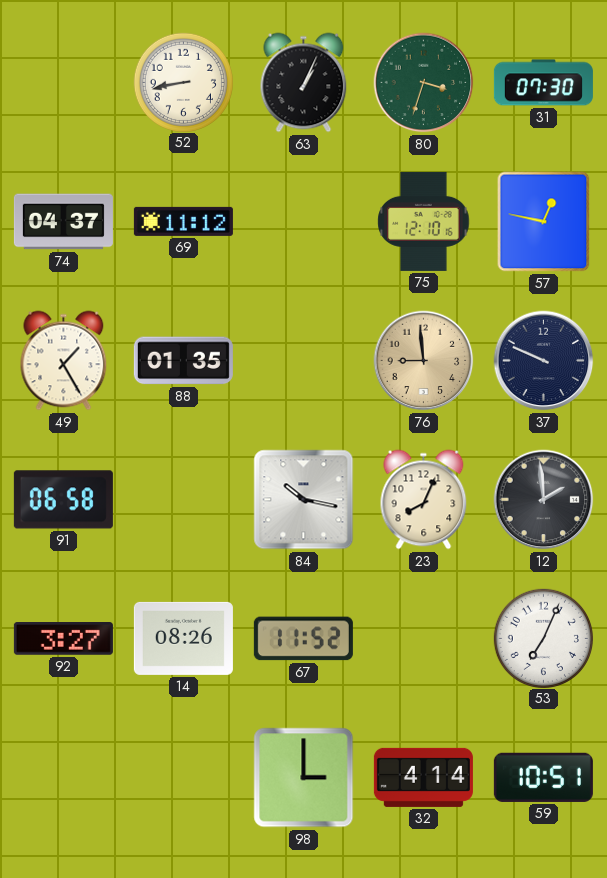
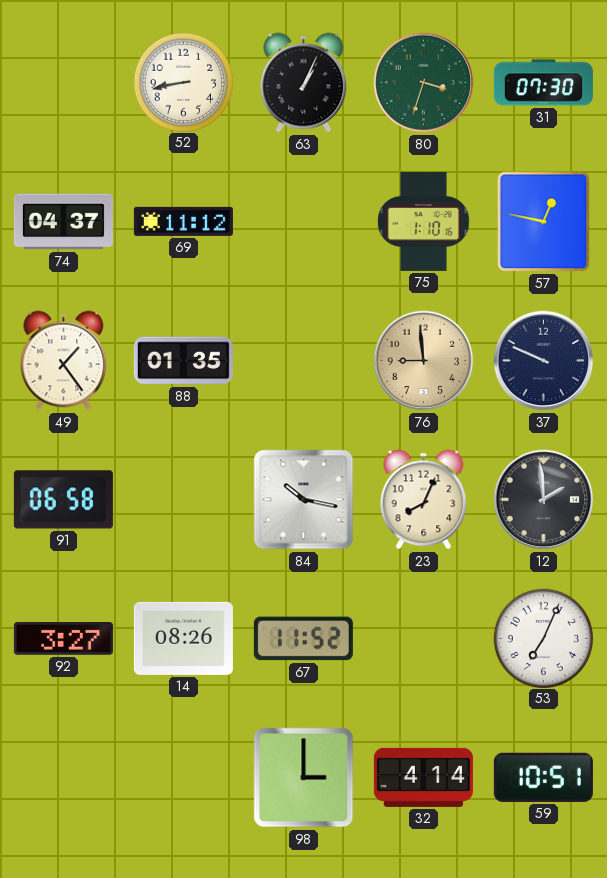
75: 12:10 -> 1:10 (424, 221)
49: 1:25 -> 1:24 (64, 361)
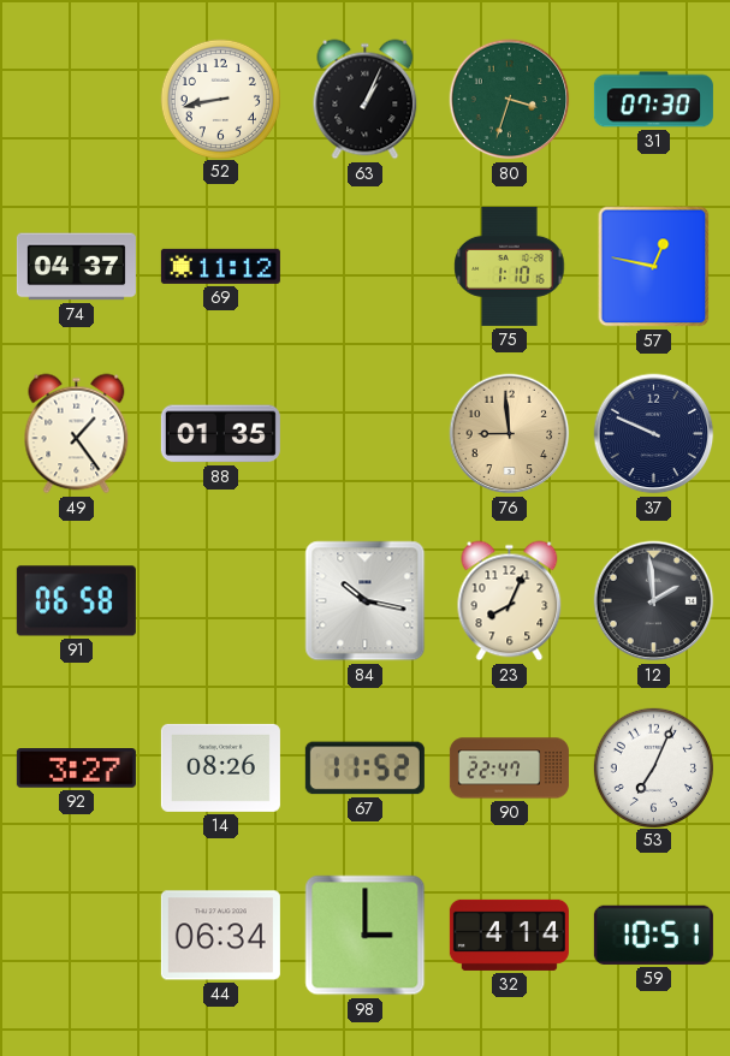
90: none -> 22:47 (509, 769)
44: none -> 06:34 (220, 936)
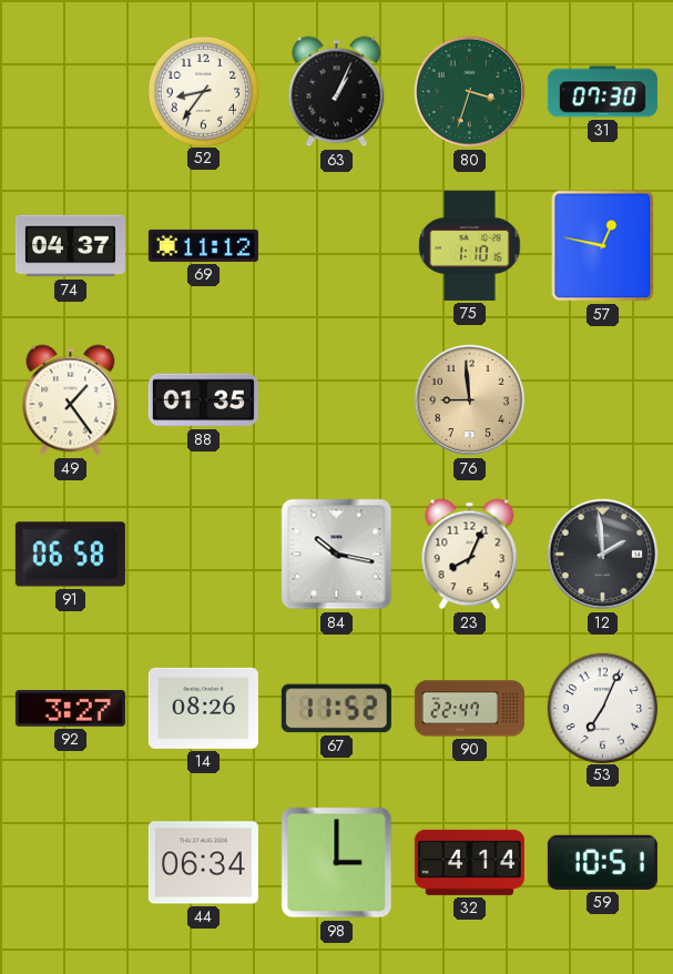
52: 8:43 -> 8:36 (203, 91)
37: 9:49 -> none (654, 434)
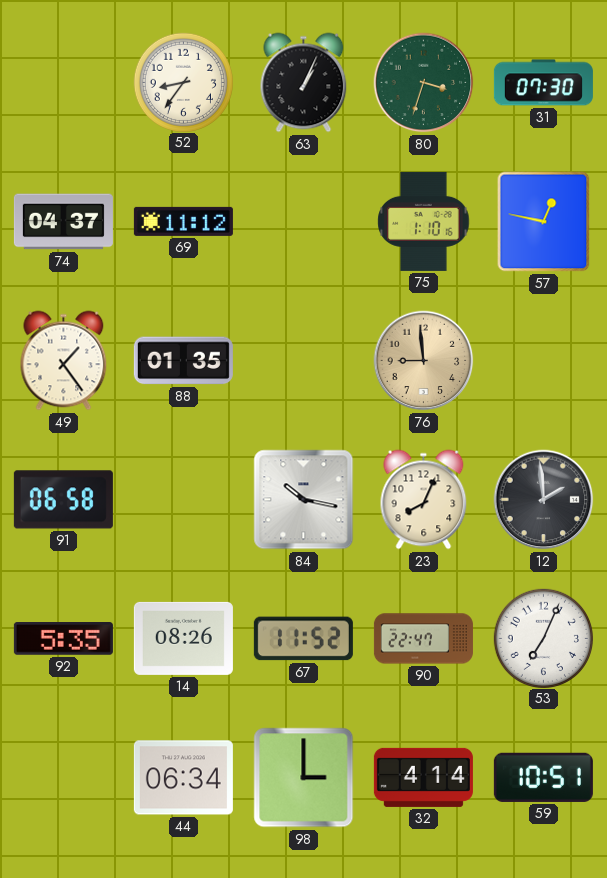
92: 3:27 -> 5:35 (63, 639)
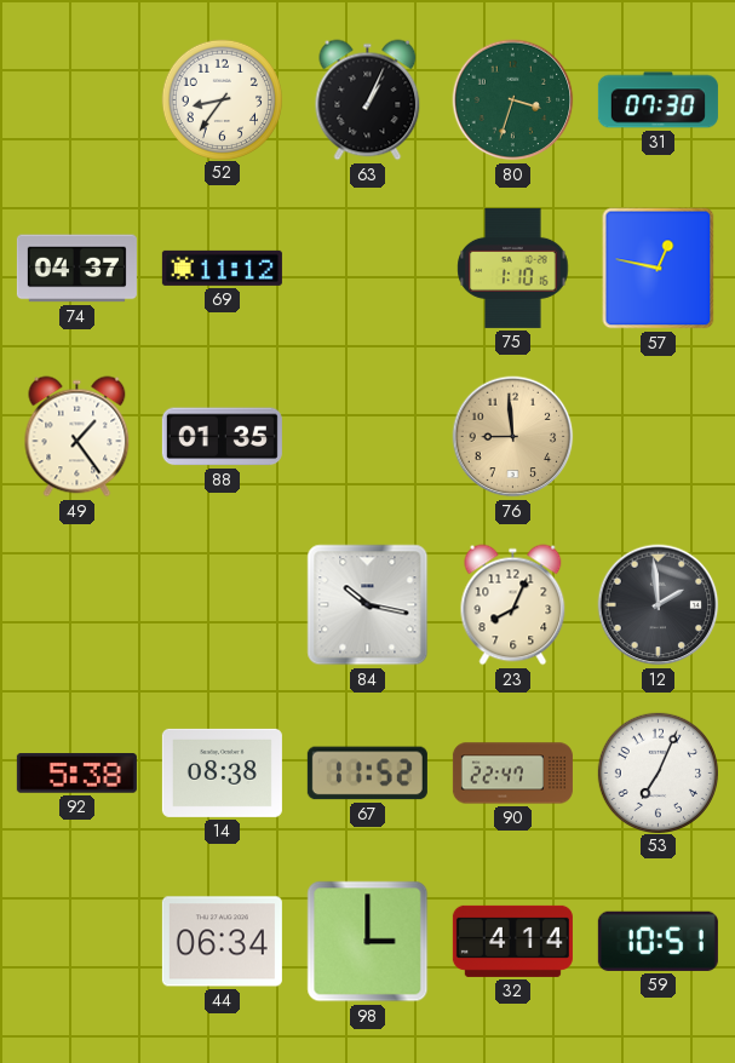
91: 06:58 -> none (63, 500)
92: 5:35 -> 5:38 (76, 774)
14: 08:26 -> 08:38 (222, 772)
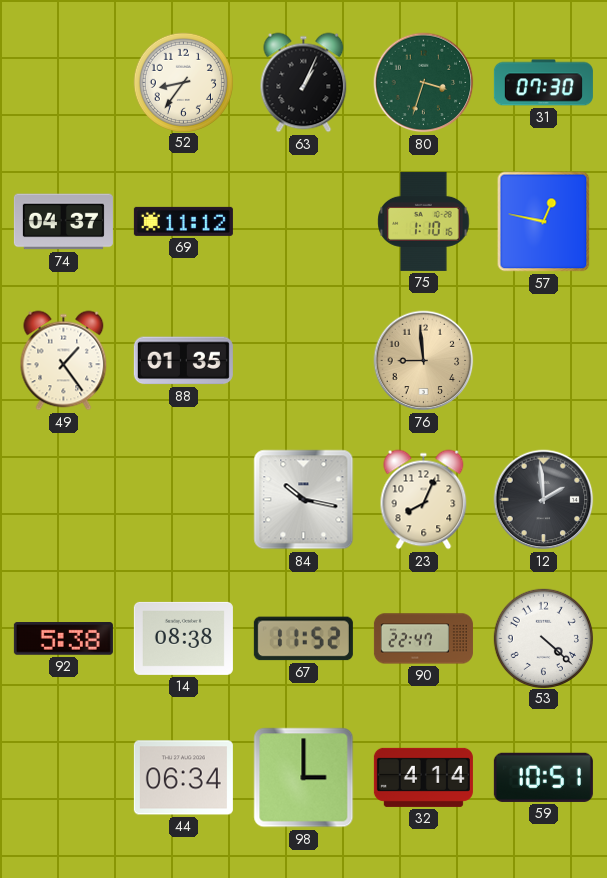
53: 7:04 -> 4:22 (543, 638)
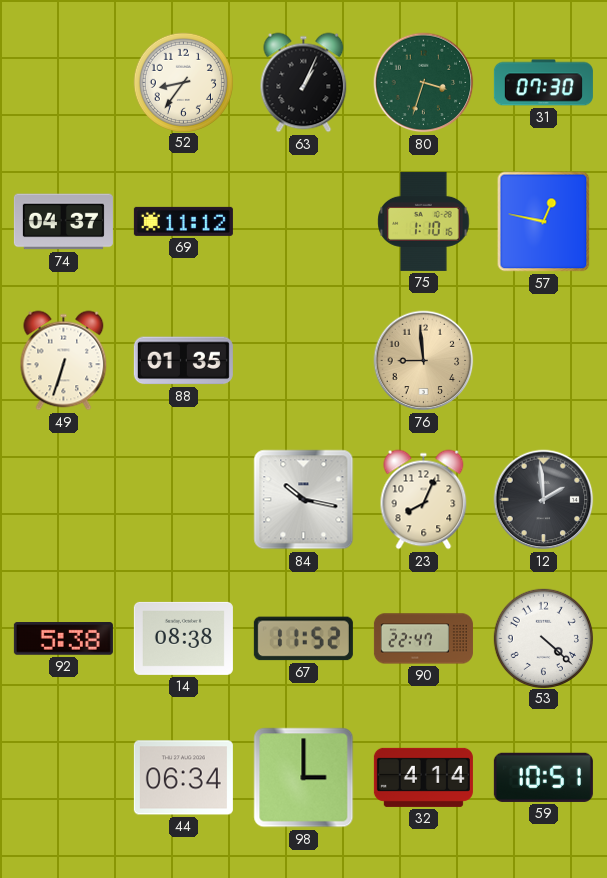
49: 1:24 -> 6:33 (64, 361)
